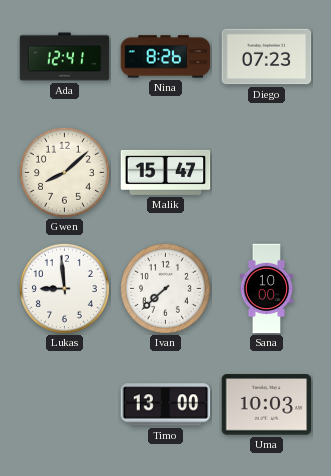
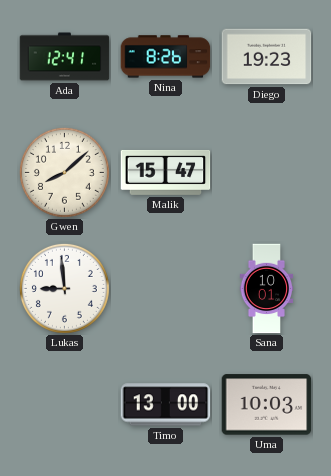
Diego: 07:23 -> 19:23 (267, 57)
Ivan: 7:38 -> none (165, 288)
Sana: 10:00 -> 10:01 (267, 289)
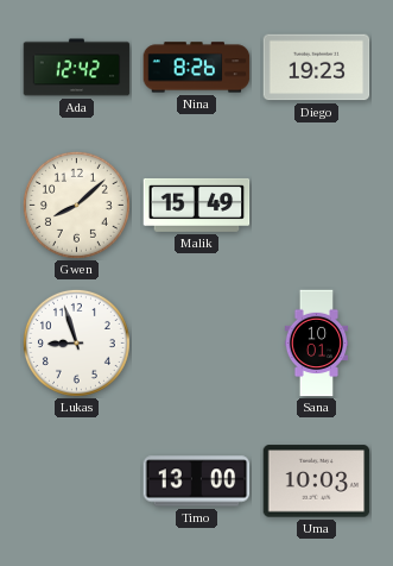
Ada: 12:41 -> 12:42 (77, 68)
Malik: 15:47 -> 15:49 (197, 205)
Lukas: 8:59 -> 8:57 (76, 342)
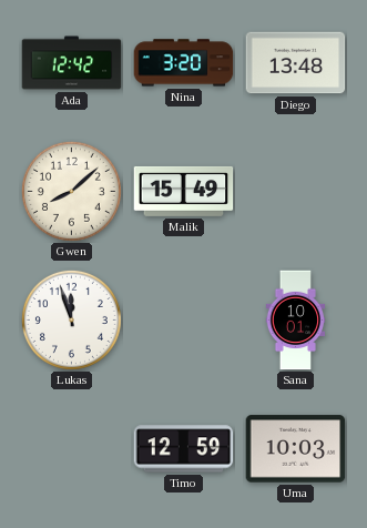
Nina: 8:26 -> 3:20 (184, 63)
Diego: 19:23 -> 13:48 (296, 63)
Lukas: 8:57 -> 11:57 (71, 319)
Timo: 13:00 -> 12:59 (184, 449)
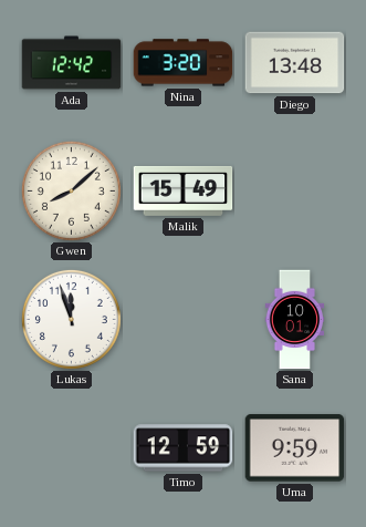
Uma: 10:03 -> 9:59 (295, 448)
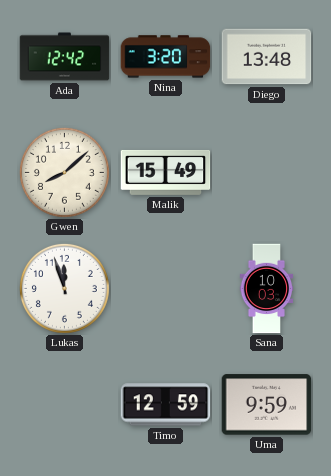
Sana: 10:01 -> 10:03 (267, 289)
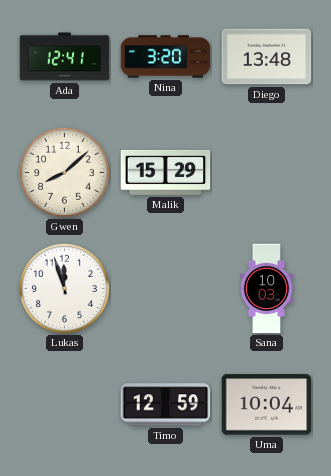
Ada: 12:42 -> 12:41 (65, 57)
Malik: 15:49 -> 15:29 (166, 172)
Uma: 9:59 -> 10:04 (267, 405)
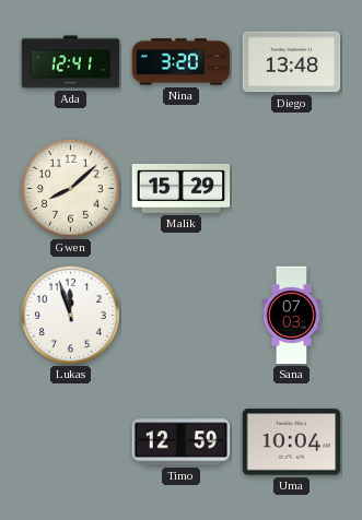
Sana: 10:03 -> 07:03 (292, 316)
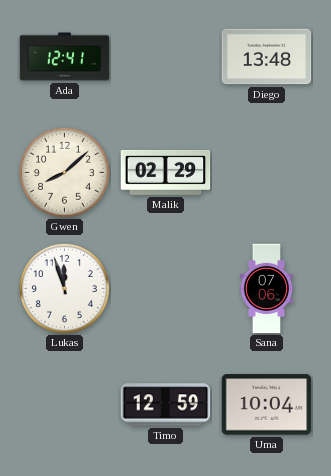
Nina: 3:20 -> none (182, 62)
Malik: 15:29 -> 02:29 (166, 172)
Sana: 07:03 -> 07:06 (267, 289)
